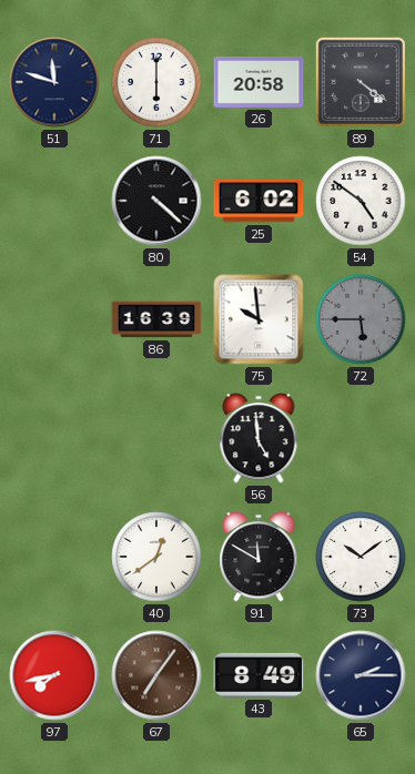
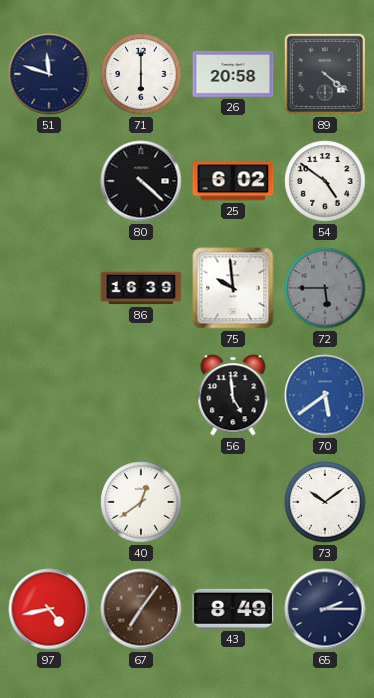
70: none -> 5:39 (325, 395)
91: 11:50 -> none (259, 557)
97: 7:43 -> 4:43 (49, 609)
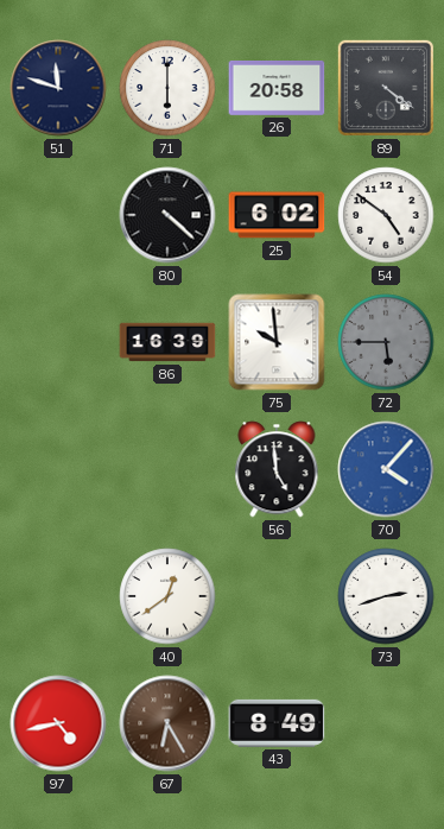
70: 5:39 -> 4:07 (386, 469)
73: 10:09 -> 2:42 (386, 596)
67: 7:06 -> 6:25 (167, 723)
65: 2:15 -> none (325, 609)
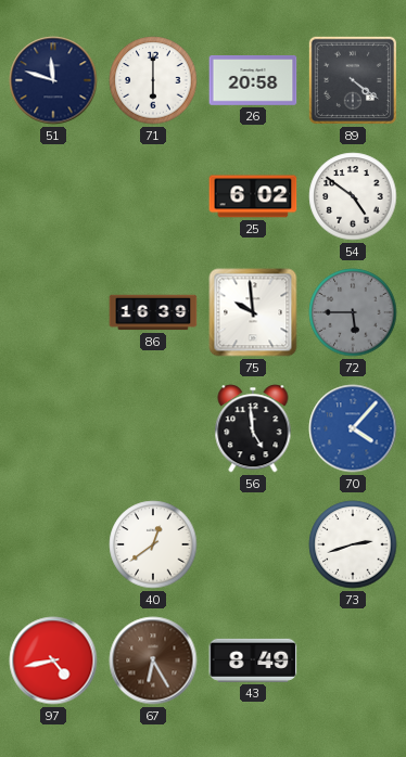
80: 4:22 -> none (167, 215)
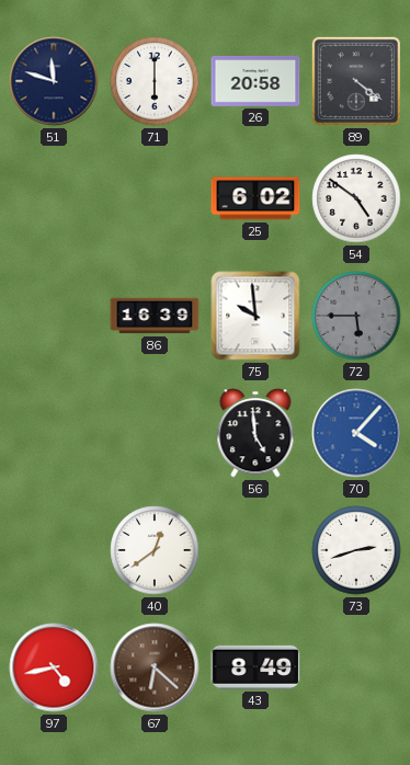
67: 6:25 -> 6:22 (155, 667)
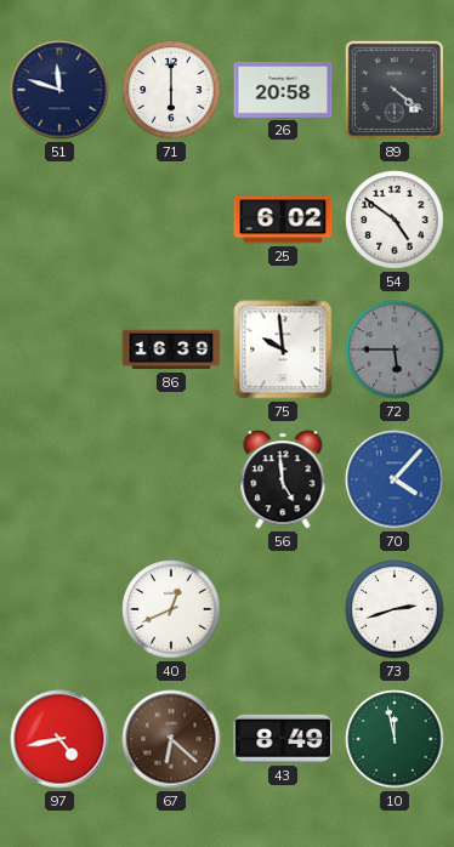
40: 12:39 -> 12:41 (171, 609)
10: none -> 11:58 (395, 739)
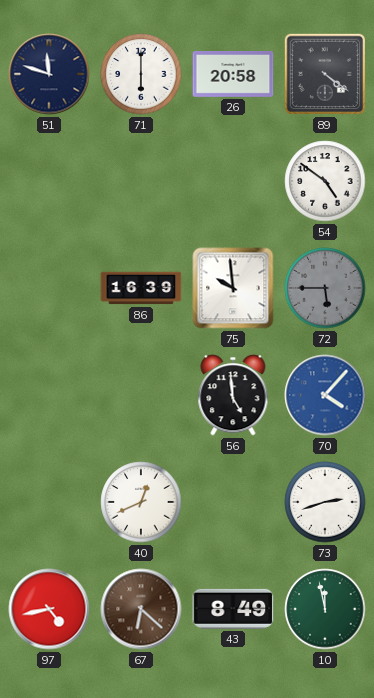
25: 6:02 -> none (283, 220)
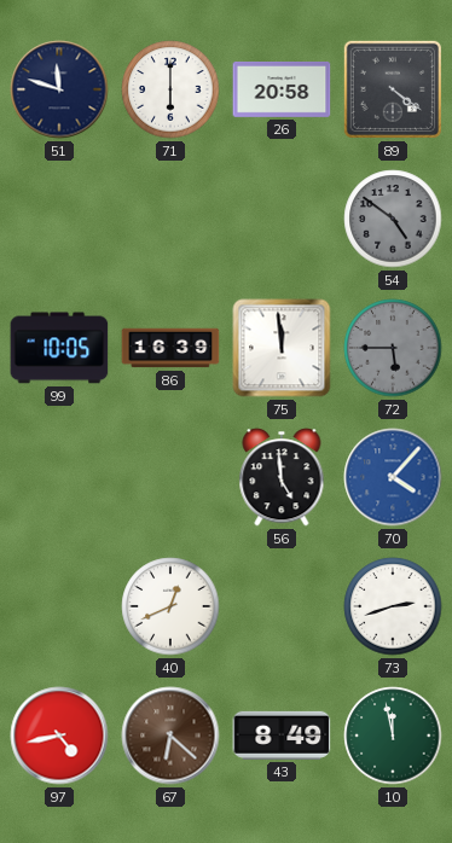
54 dial: white -> grey (393, 219)
99: none -> 10:05 (59, 348)
75: 9:59 -> 11:59 (282, 348)
